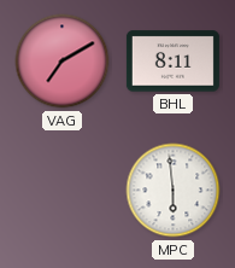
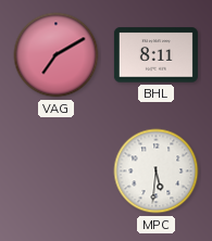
MPC: 5:59 -> 5:31 (157, 172)
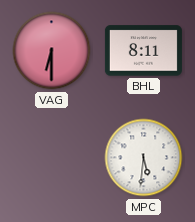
VAG: 7:10 -> 6:30 (52, 51)
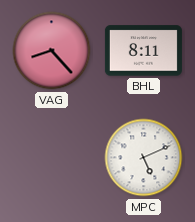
VAG: 6:30 -> 8:23 (52, 51)
MPC: 5:31 -> 5:11 (144, 158)
